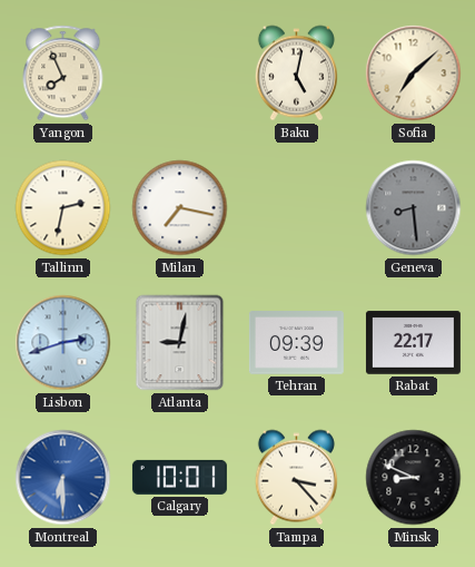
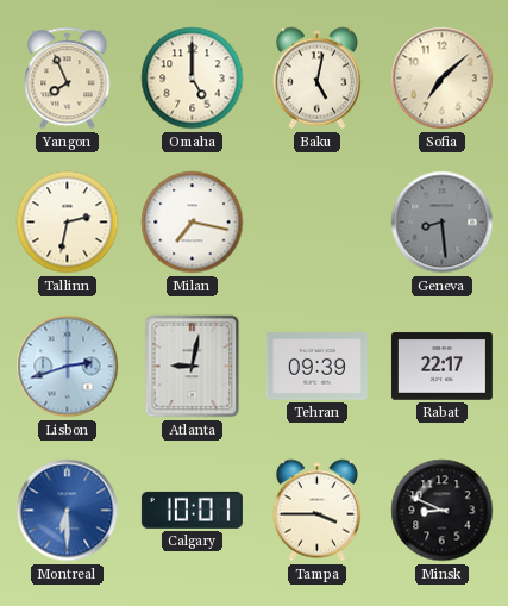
Omaha: none -> 5:00 (193, 79)
Tampa: 3:23 -> 3:45 (316, 511)
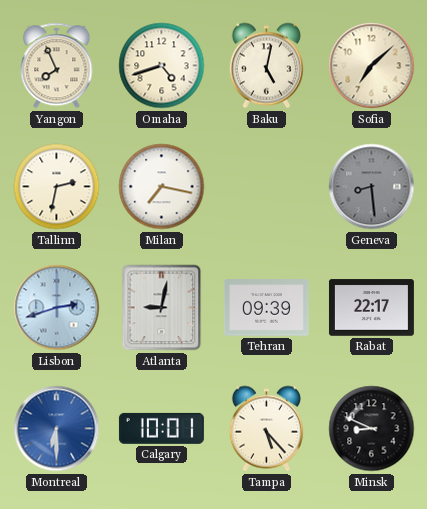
Omaha: 5:00 -> 4:42 (162, 66)
Tampa: 3:45 -> 5:23 (266, 429)
